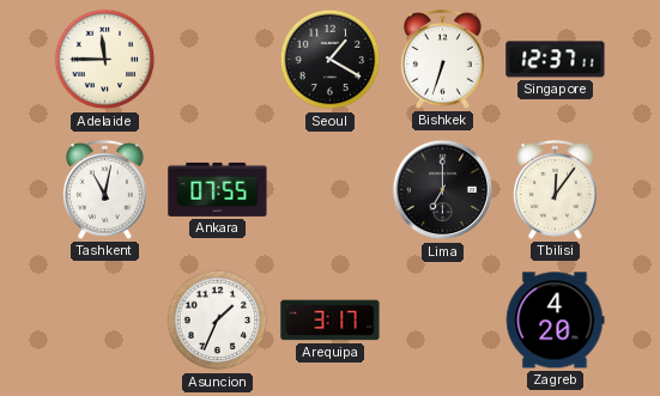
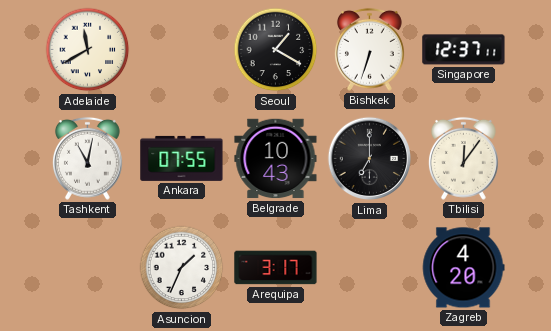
Adelaide: 11:45 -> 11:40 (88, 50)
Belgrade: none -> 10:43 (276, 159)
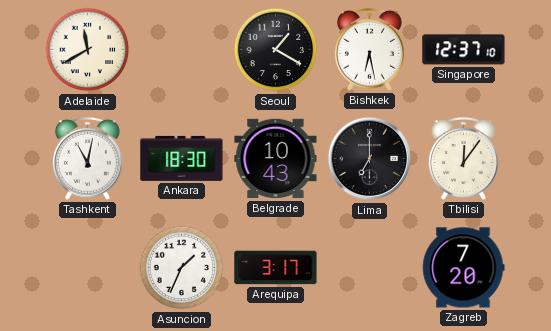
Bishkek: 6:33 -> 6:28 (369, 49)
Singapore: 12:37:11 -> 12:37:10 (464, 50)
Ankara: 07:55 -> 18:30 (182, 158)
Zagreb: 4:20 -> 7:20 (463, 268)
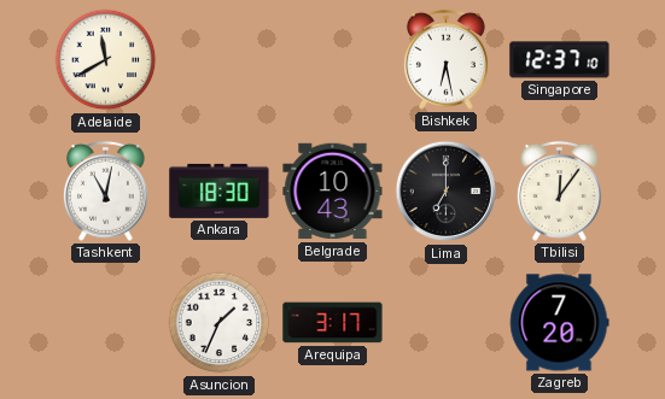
Seoul: 1:20 -> none (276, 50)
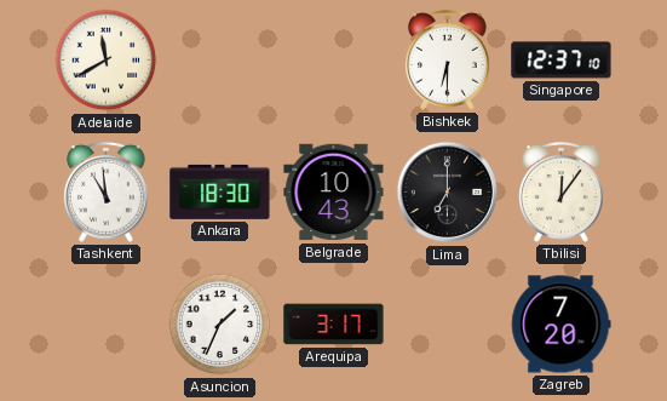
Bishkek: 6:28 -> 6:30 (447, 59)
Tashkent: 11:02 -> 10:59 (105, 191)
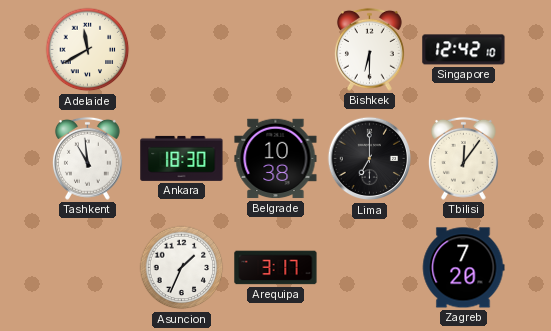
Singapore: 12:37 -> 12:42 (464, 50)
Belgrade: 10:43 -> 10:38 (276, 159)
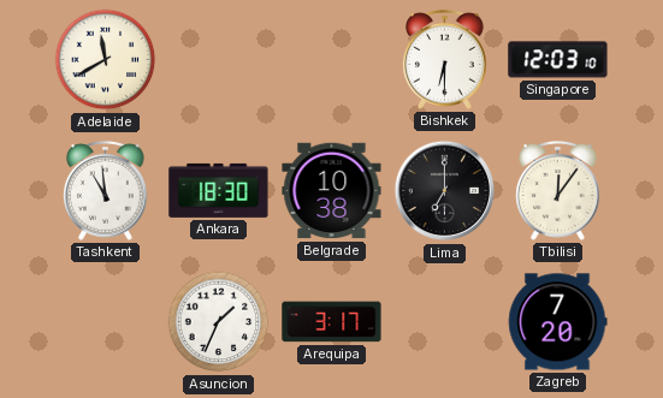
Singapore: 12:42 -> 12:03 (558, 60)
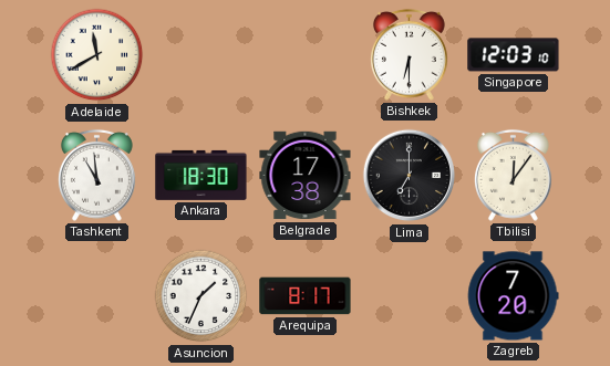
Belgrade: 10:38 -> 17:38 (306, 176)
Arequipa: 3:17 -> 8:17 (306, 296)
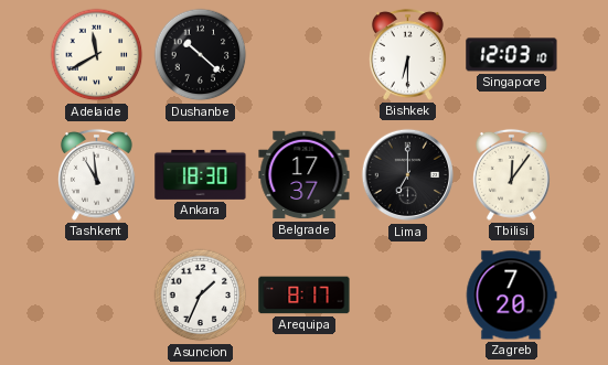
Dushanbe: none -> 10:22 (201, 55)
Belgrade: 17:38 -> 17:37 (305, 175)
